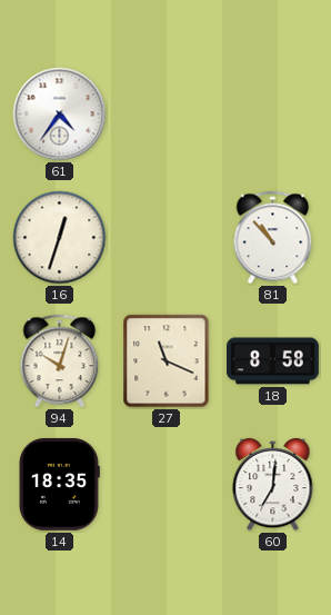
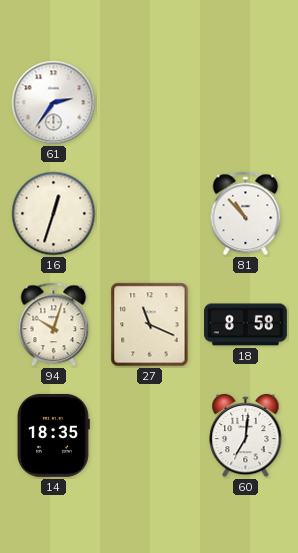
61: 4:36 -> 2:36 (54, 103)
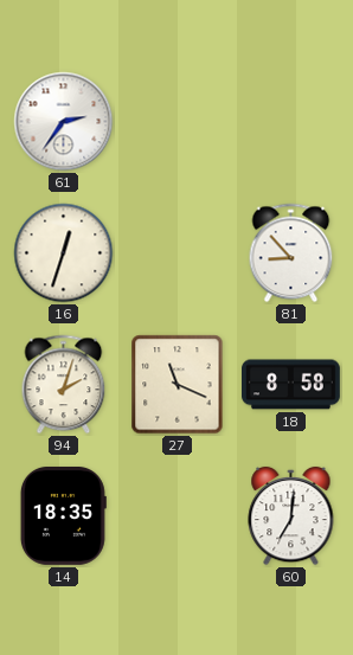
81: 10:53 -> 8:53 (291, 253)
94: 10:03 -> 2:03 (64, 385)
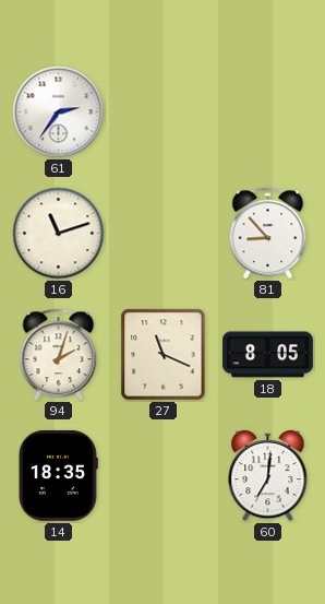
16: 12:33 -> 11:12 (59, 234)
18: 8:58 -> 8:05 (268, 355)
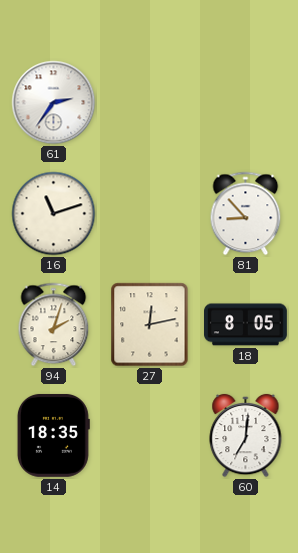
27: 11:19 -> 12:13 (150, 325)
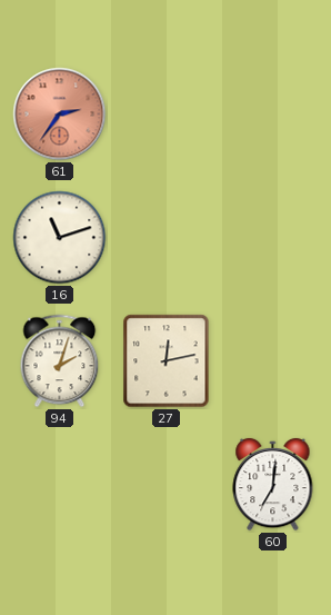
61 dial: white -> salmon (60, 115)
81: 8:53 -> none (246, 214)
18: 8:05 -> none (246, 325)
14: 18:35 -> none (53, 435)
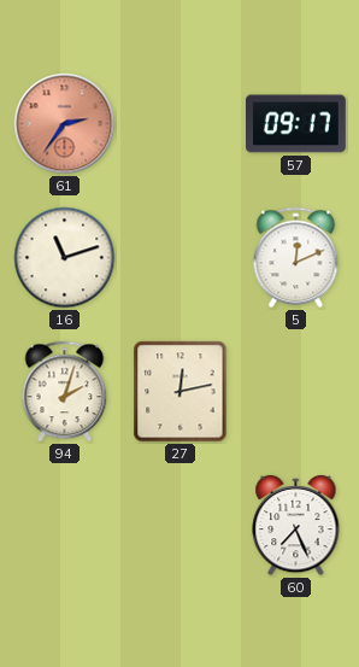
57: none -> 09:17 (296, 124)
5: none -> 12:11 (296, 258)
60: 7:01 -> 7:26 (296, 526)
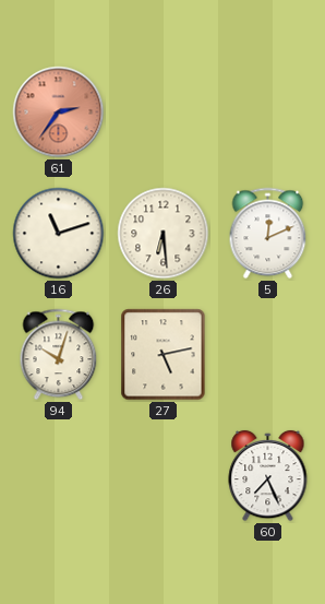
57: 09:17 -> none (296, 124)
26: none -> 6:29 (164, 234)
94: 2:03 -> 10:03 (59, 355)
27: 12:13 -> 5:13 (164, 355)
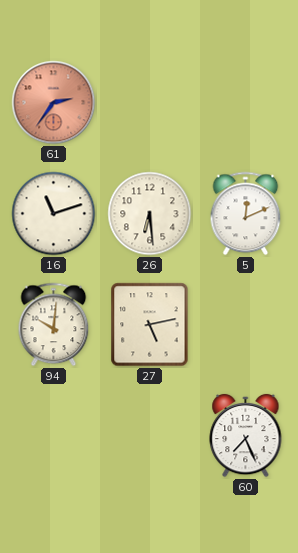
94: 10:03 -> 10:01 (54, 325)
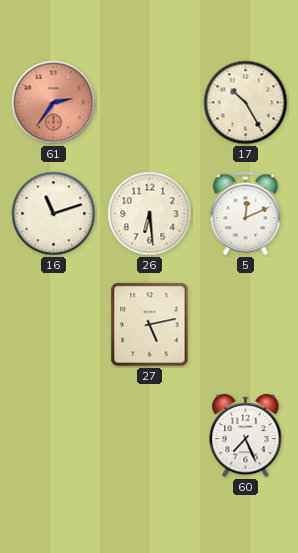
17: none -> 10:25 (246, 103)
94: 10:01 -> none (54, 325)
